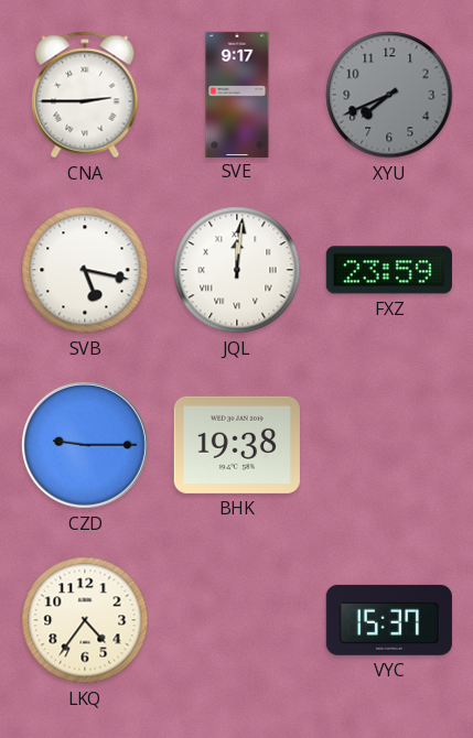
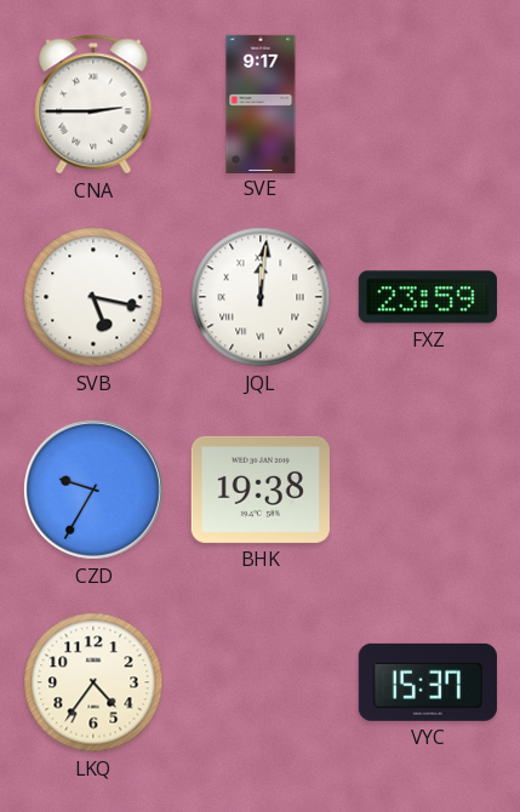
XYU: 7:41 -> none (389, 95)
CZD: 9:15 -> 9:35 (93, 490)
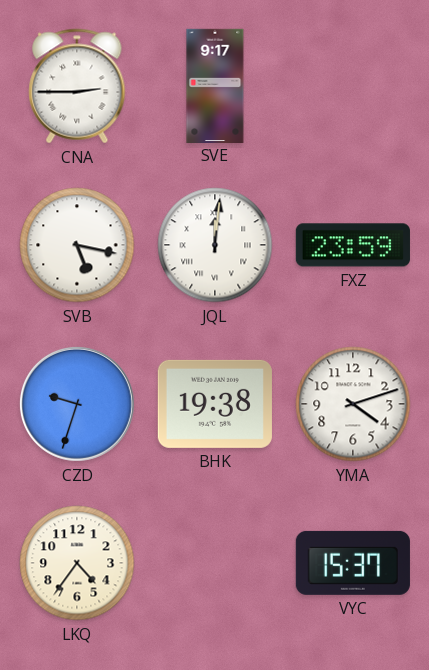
CZD: 9:35 -> 9:33 (77, 404)
YMA: none -> 4:12 (353, 404)
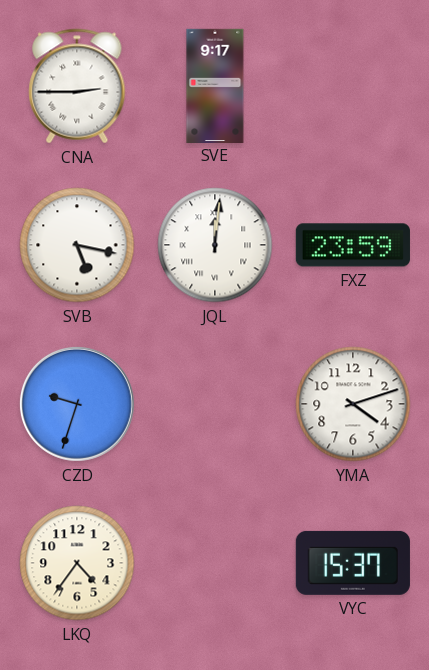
BHK: 19:38 -> none (215, 404)
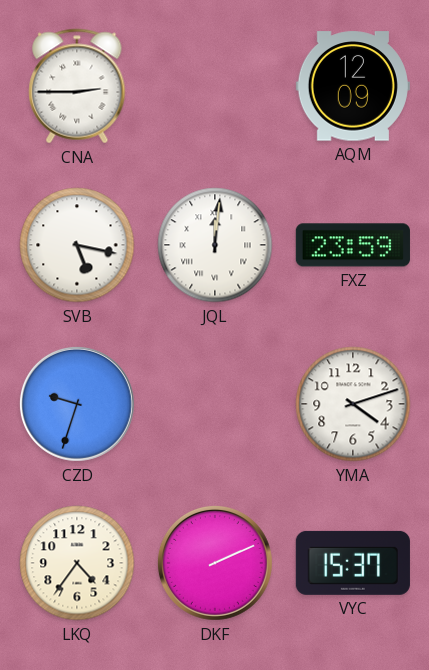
SVE: 9:17 -> none (215, 85)
AQM: none -> 12:09 (353, 86)
DKF: none -> 2:11 (215, 563)
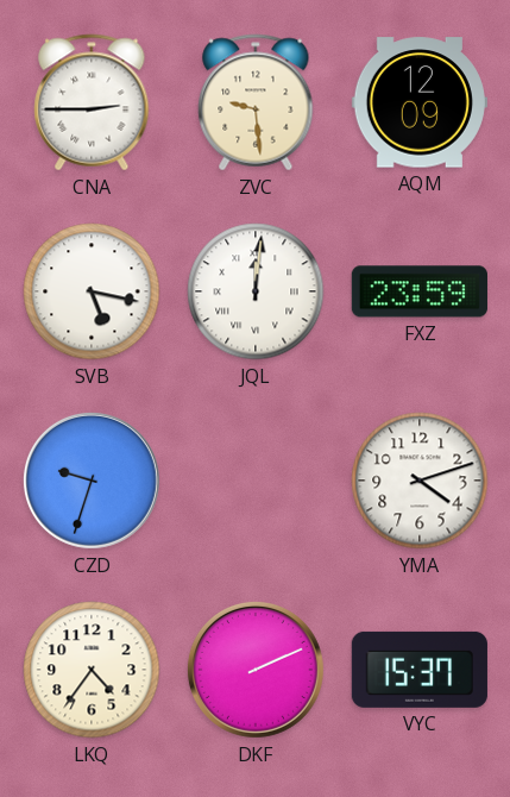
ZVC: none -> 9:29 (256, 102)
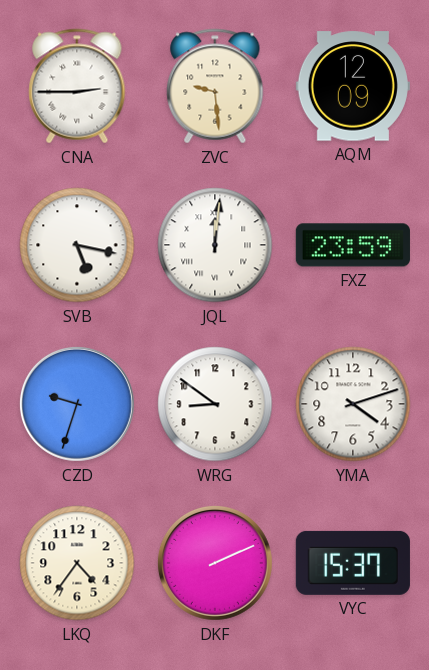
WRG: none -> 8:51 (215, 404)
